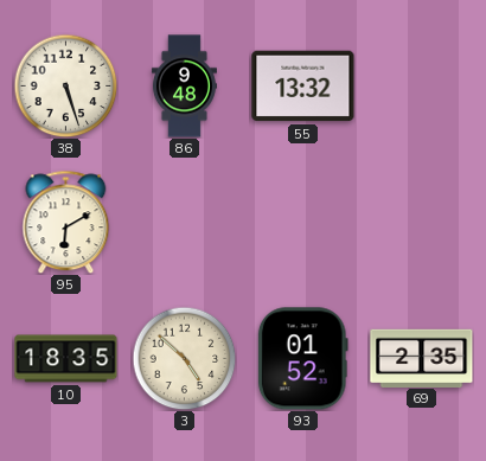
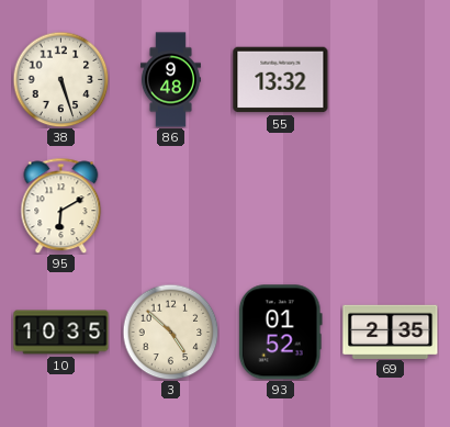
10: 18:35 -> 10:35 (61, 333)
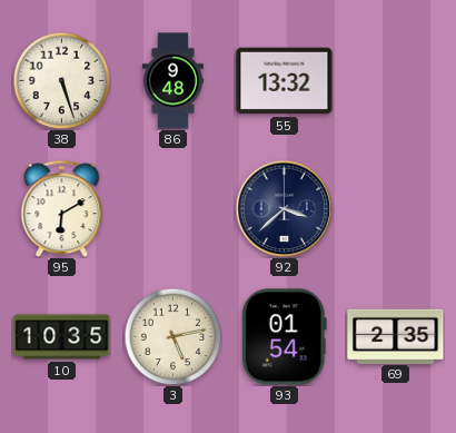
92: none -> 3:38 (284, 208)
3: 4:52 -> 5:13 (172, 336)
93: 01:52 -> 01:54 (284, 337)
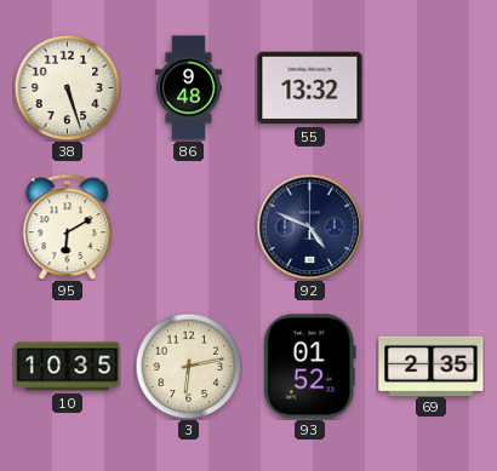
92: 3:38 -> 4:49 (309, 226)
3: 5:13 -> 6:13 (188, 366)
93: 01:54 -> 01:52 (309, 367)
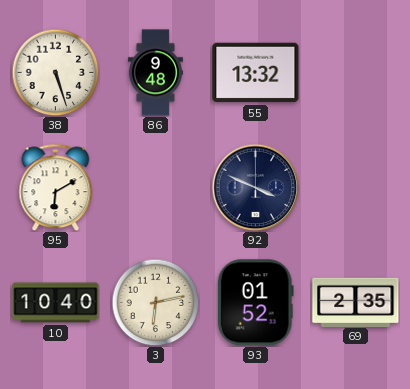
92: 4:49 -> 3:49 (255, 187)
10: 10:35 -> 10:40 (56, 303)
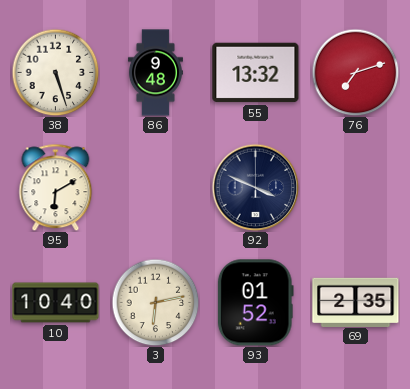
76: none -> 7:12 (355, 72)
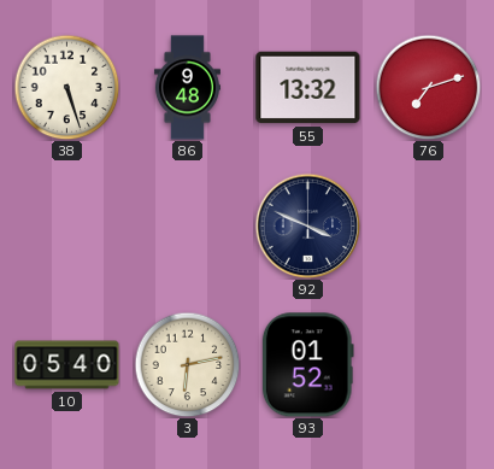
95: 6:10 -> none (56, 187)
10: 10:40 -> 05:40 (67, 365)
69: 2:35 -> none (356, 302)
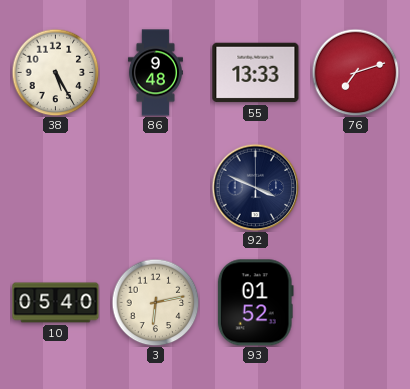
38: 5:27 -> 5:25 (55, 72)
55: 13:32 -> 13:33 (256, 73)
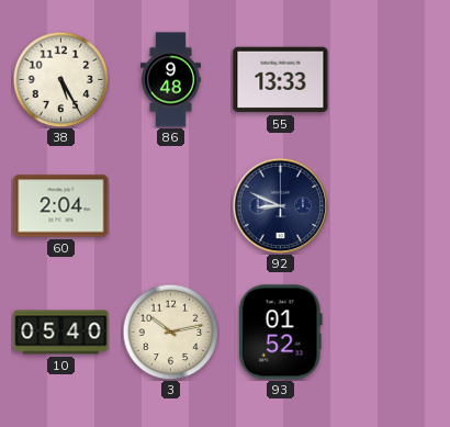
76: 7:12 -> none (355, 72)
60: none -> 2:04 (61, 206)
92: 3:49 -> 8:49 (280, 205)
3: 6:13 -> 10:13 (170, 332)
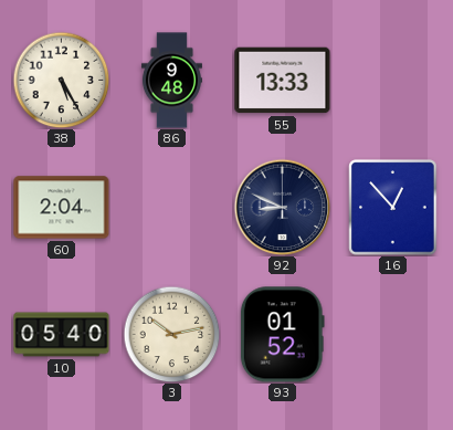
16: none -> 12:53 (393, 208)
